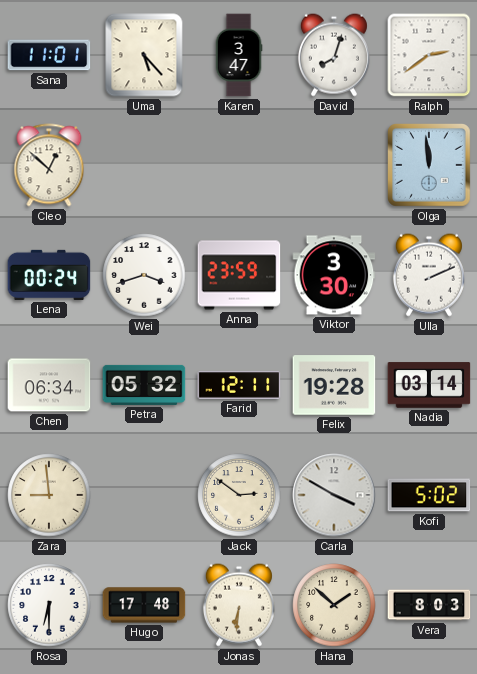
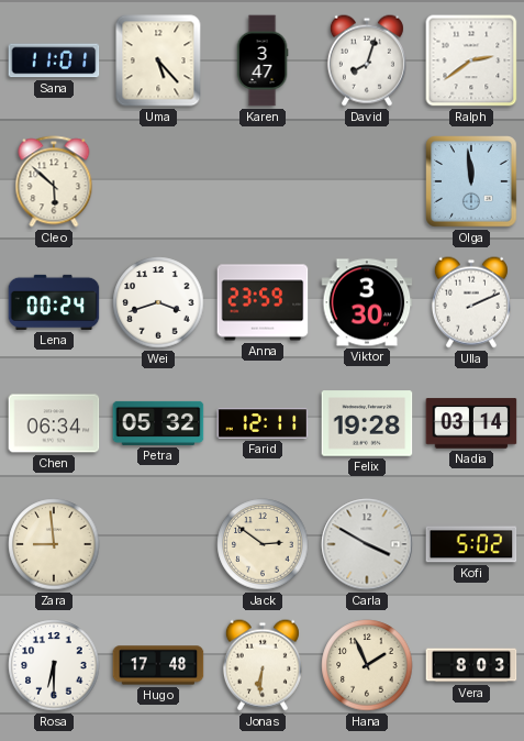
Cleo: 12:52 -> 5:52 (54, 181)
Hana: 1:52 -> 1:56 (367, 665)
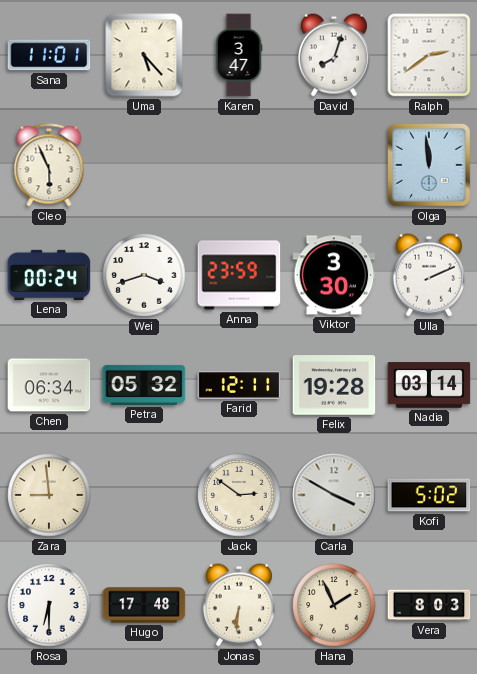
Cleo: 5:52 -> 5:56 (49, 165)
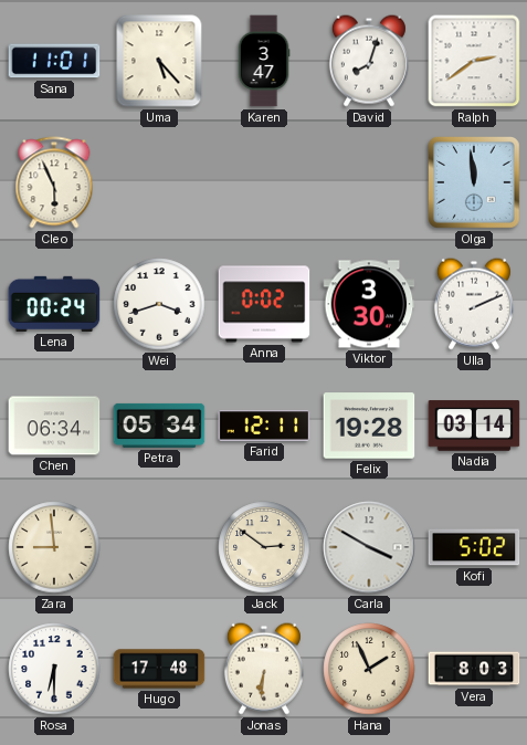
Anna: 23:59 -> 0:02 (264, 304)
Petra: 05:32 -> 05:34 (159, 426)
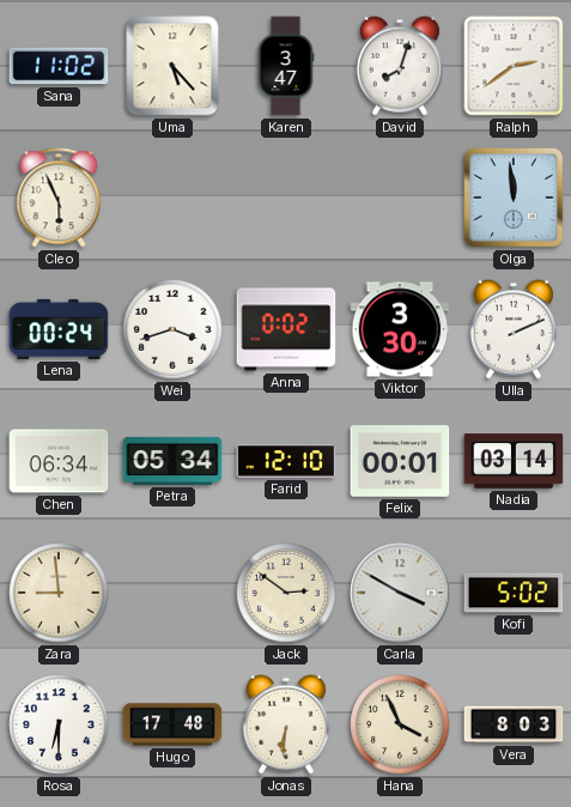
Sana: 11:01 -> 11:02 (59, 66)
Farid: 12:11 -> 12:10 (286, 461)
Felix: 19:28 -> 00:01 (400, 461)
Hana: 1:56 -> 3:56 (400, 724)
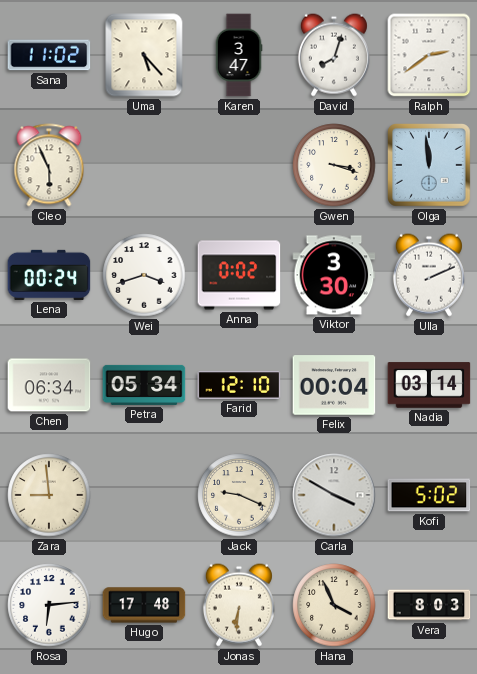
Gwen: none -> 3:18 (334, 165)
Felix: 00:01 -> 00:04 (334, 385)
Jack: 2:51 -> 9:19 (239, 495)
Rosa: 6:30 -> 6:14 (49, 605)
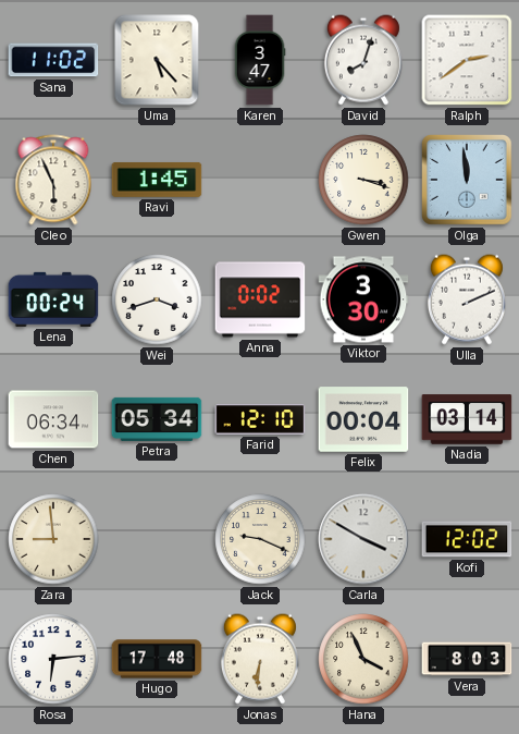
Ravi: none -> 1:45 (157, 180)
Kofi: 5:02 -> 12:02 (467, 539)
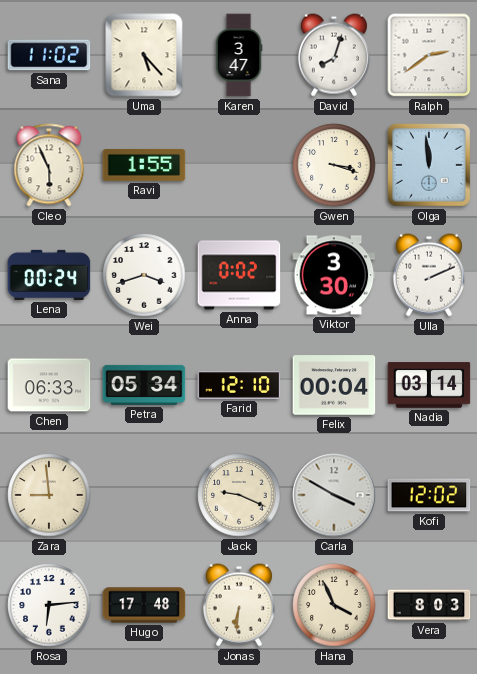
Ravi: 1:45 -> 1:55 (144, 165)
Chen: 06:34 -> 06:33 (49, 385)
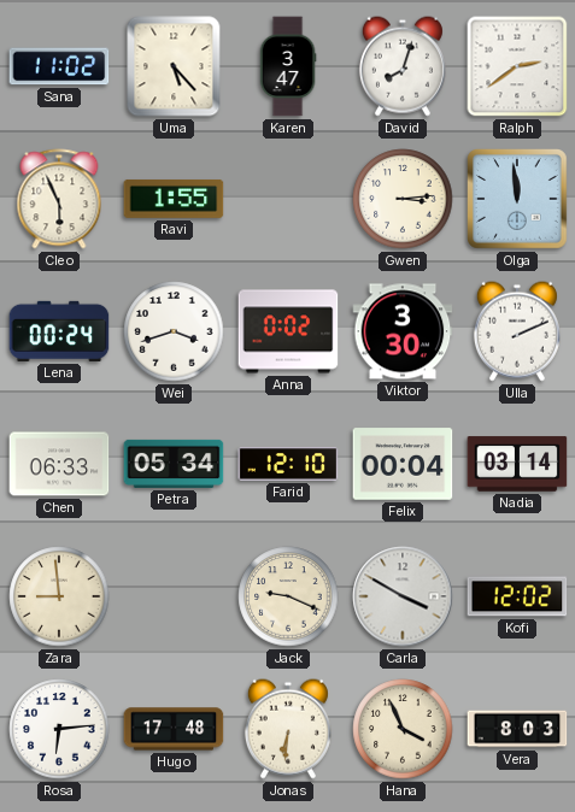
Gwen: 3:18 -> 3:14 (403, 199)
